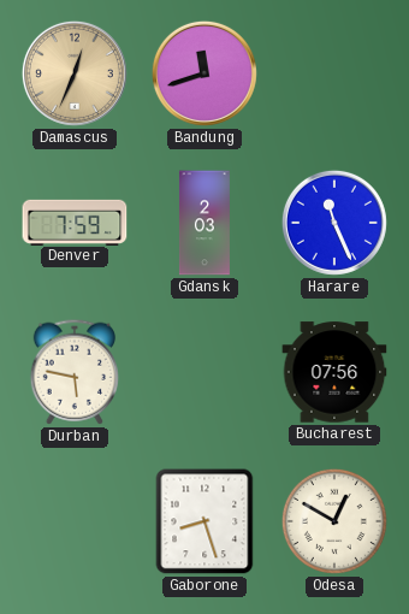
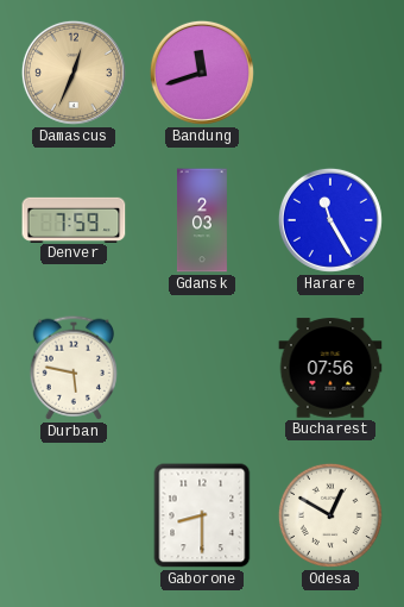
Harare: 11:26 -> 11:25 (330, 220)
Gaborone: 8:27 -> 8:30 (202, 515)
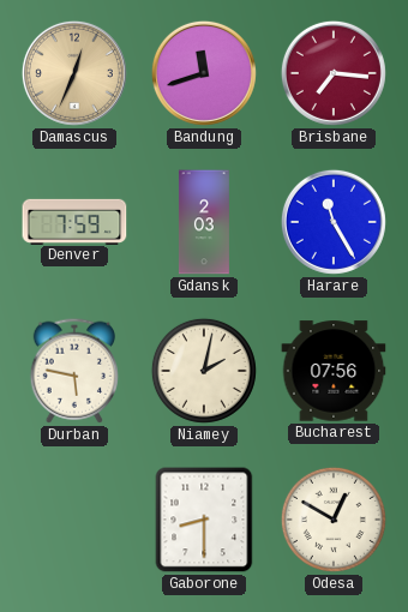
Brisbane: none -> 7:16 (334, 73)
Niamey: none -> 2:02 (204, 371)
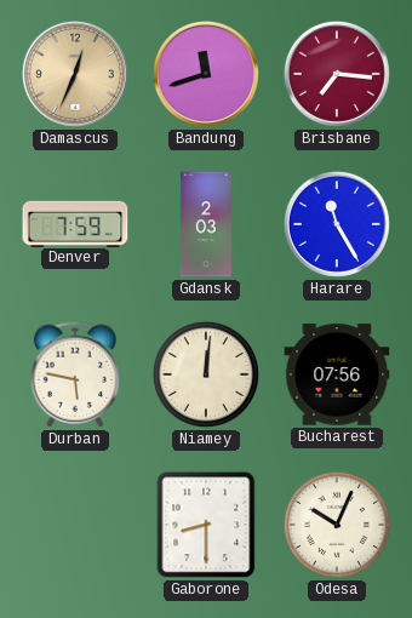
Niamey: 2:02 -> 12:01 (206, 374)
Odesa: 12:50 -> 10:04 (337, 525)
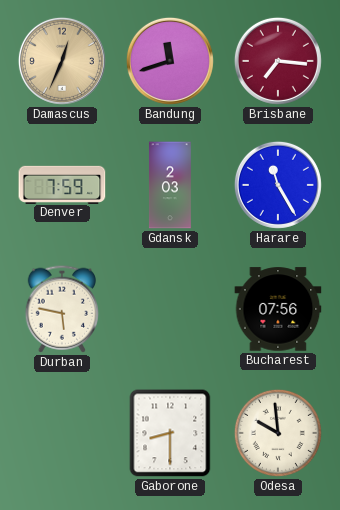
Niamey: 12:01 -> none (206, 374)
Odesa: 10:04 -> 9:59 (278, 433)
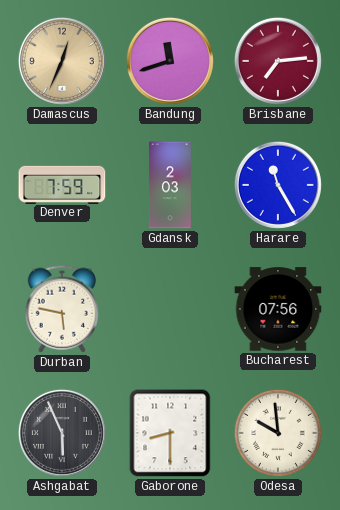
Brisbane: 7:16 -> 7:14 (278, 61)
Ashgabat: none -> 5:56 (62, 433)
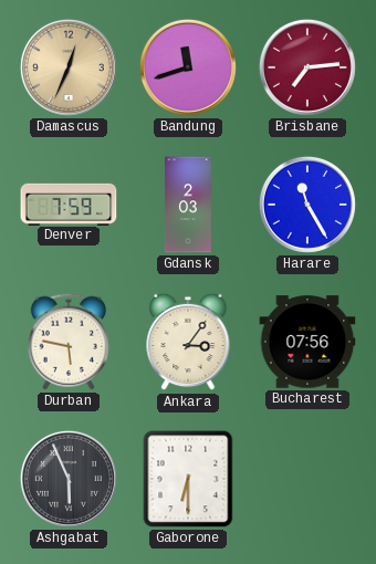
Ankara: none -> 3:06 (188, 342)
Gaborone: 8:30 -> 6:30 (188, 479)
Odesa: 9:59 -> none (278, 433)
